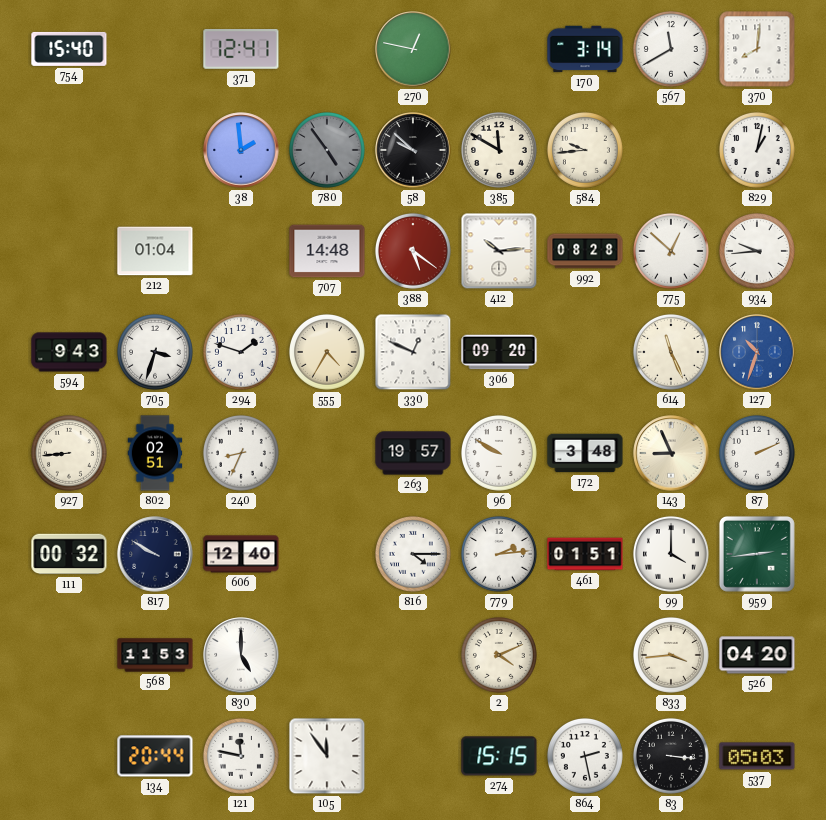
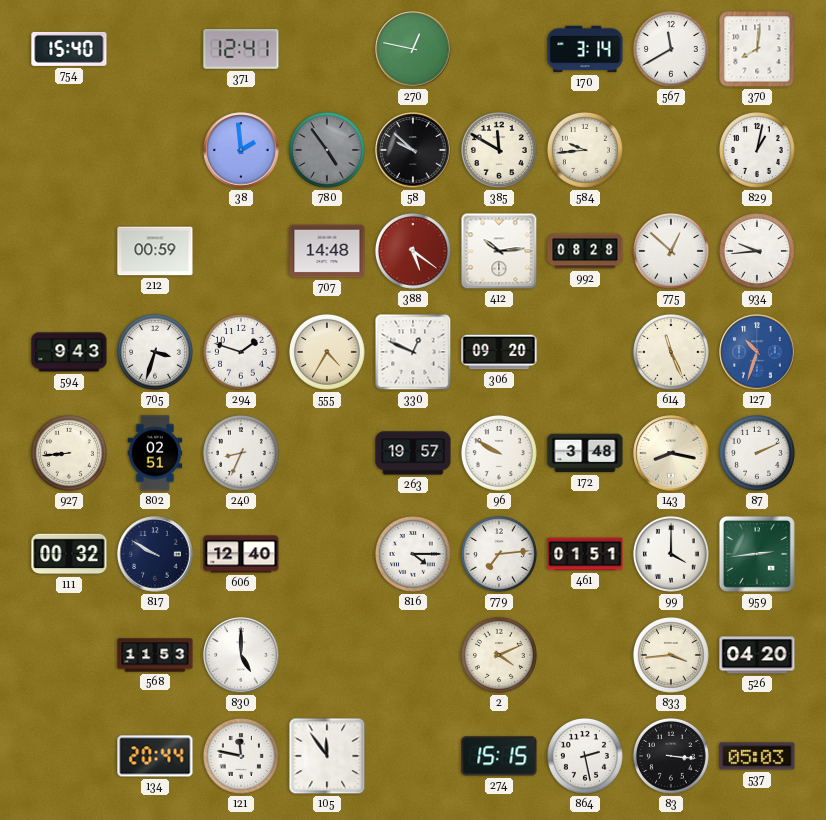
212: 01:04 -> 00:59 (155, 251)
143: 8:56 -> 8:17 (671, 453)
779: 2:14 -> 7:14 (499, 554)
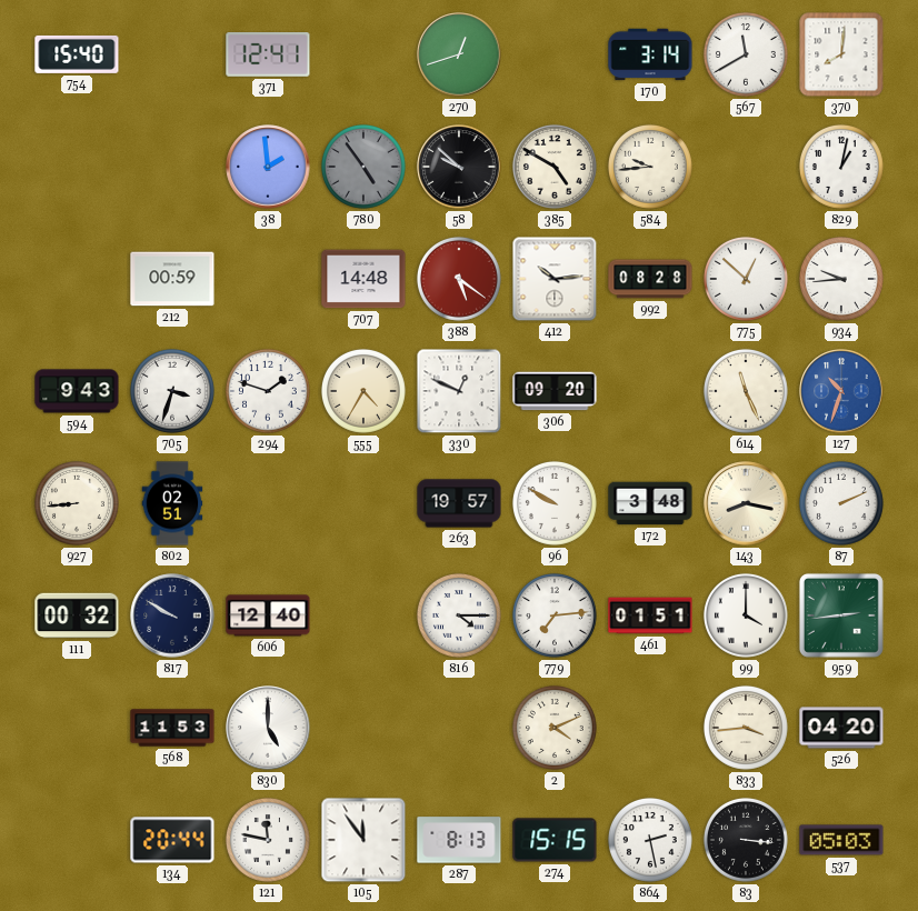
270: 12:47 -> 12:42 (459, 54)
385: 11:50 -> 4:50 (555, 167)
240: 8:34 -> none (241, 453)
287: none -> 8:13 (459, 840)
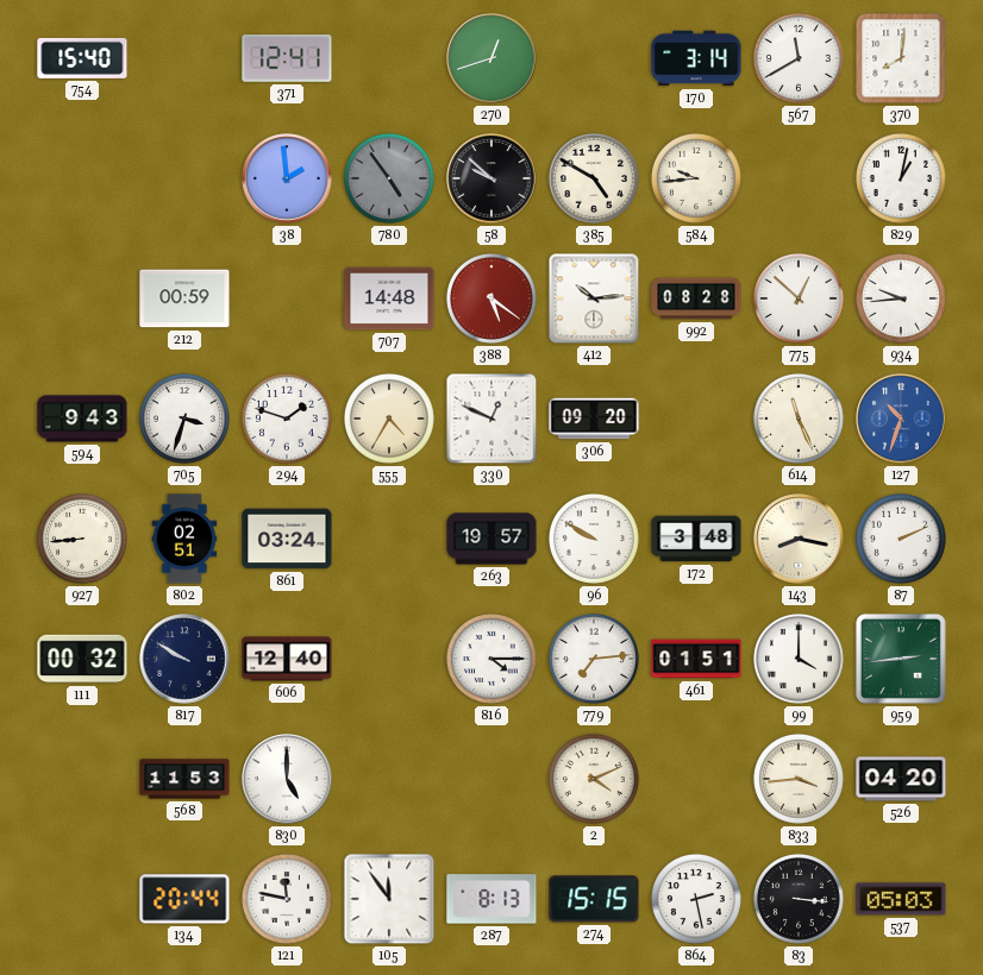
861: none -> 03:24 (287, 539)
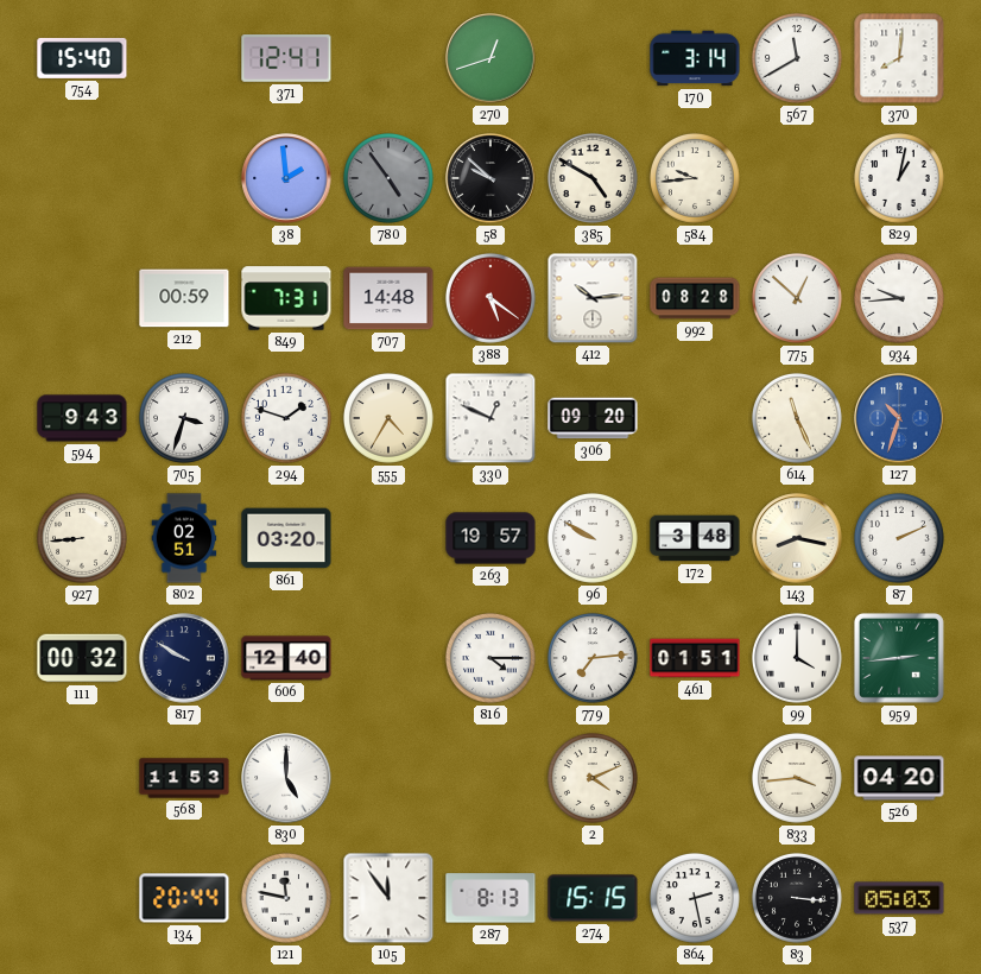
849: none -> 7:31 (286, 298)
861: 03:24 -> 03:20 (286, 538)
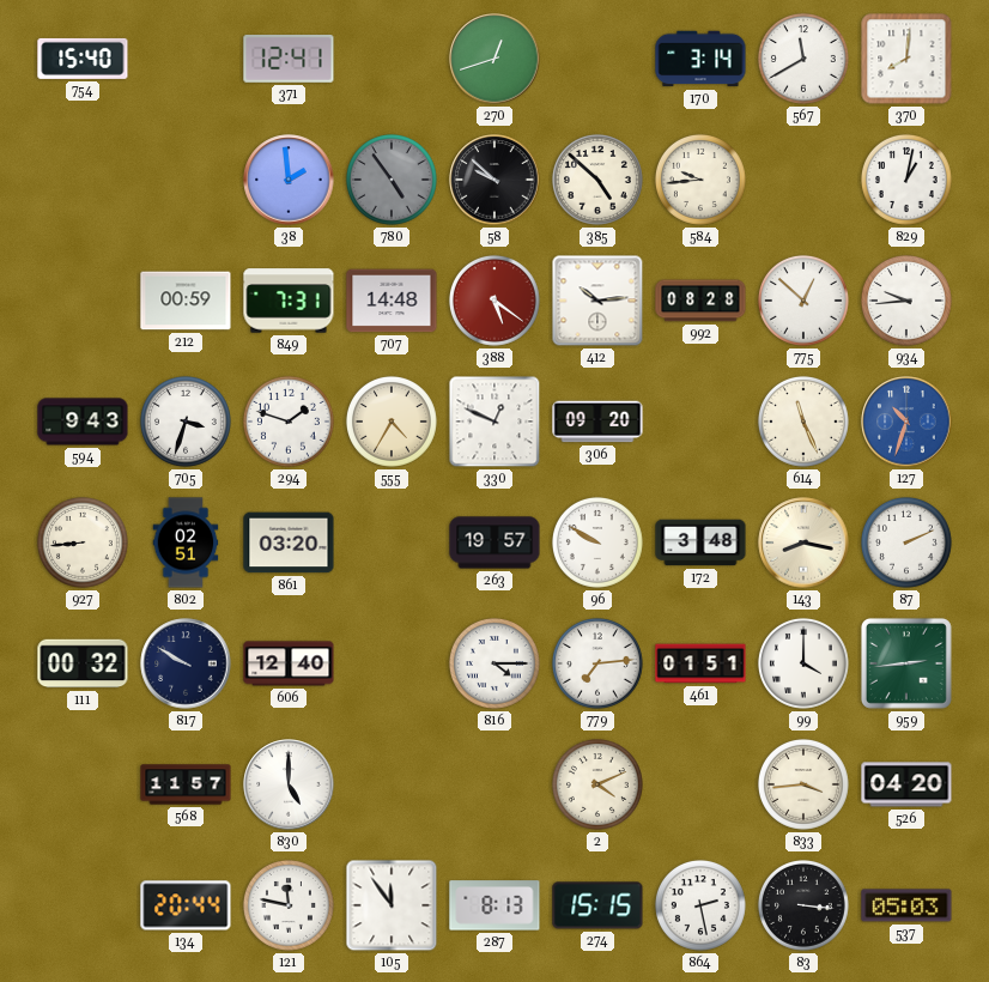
385: 4:50 -> 4:52 (597, 180)
568: 11:53 -> 11:57 (186, 784)
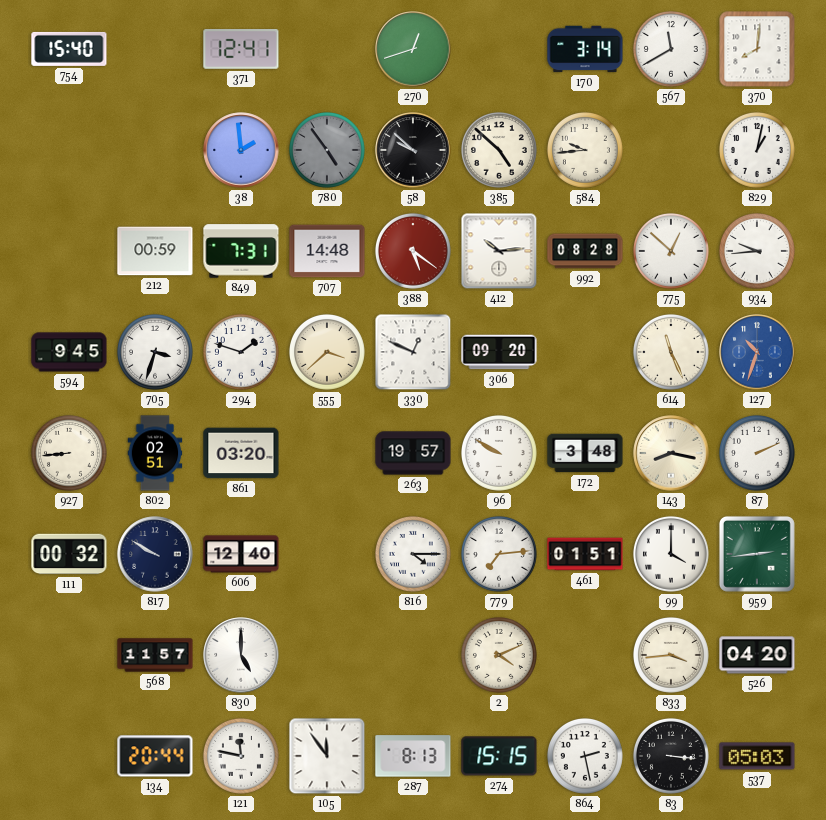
594: 9:43 -> 9:45 (69, 352)
555: 4:35 -> 3:38 (327, 352)
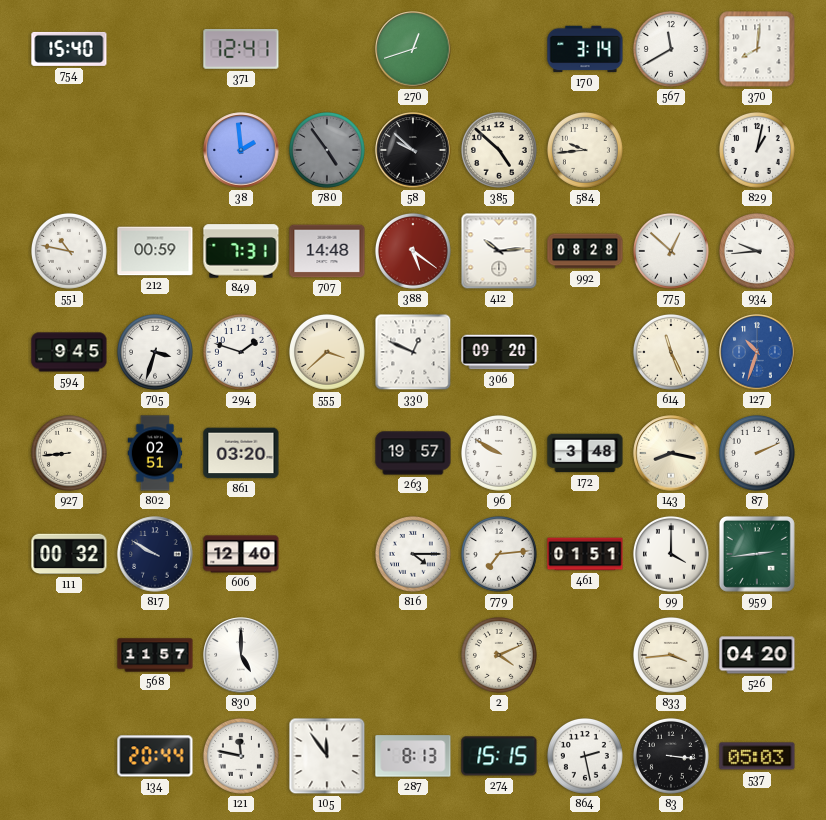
551: none -> 10:47 (69, 251)
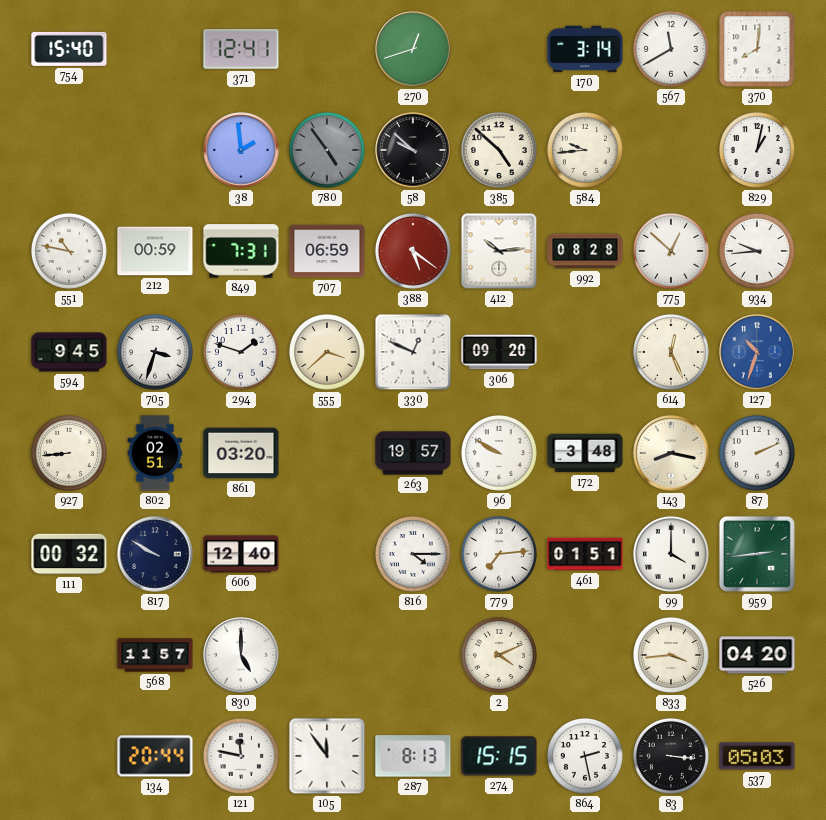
707: 14:48 -> 06:59 (327, 251)
614: 11:26 -> 12:26 (671, 352)
